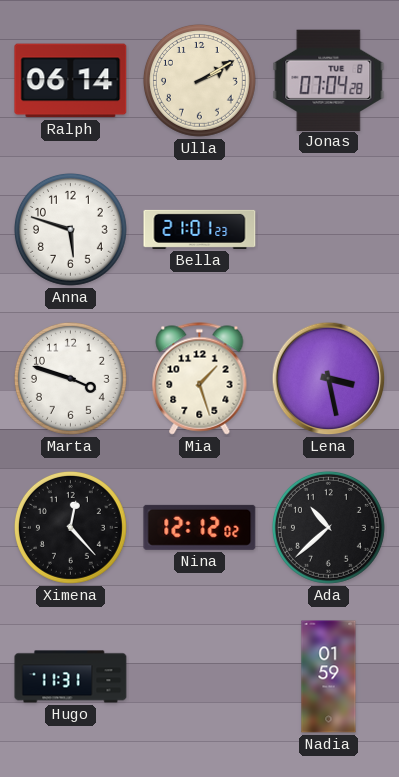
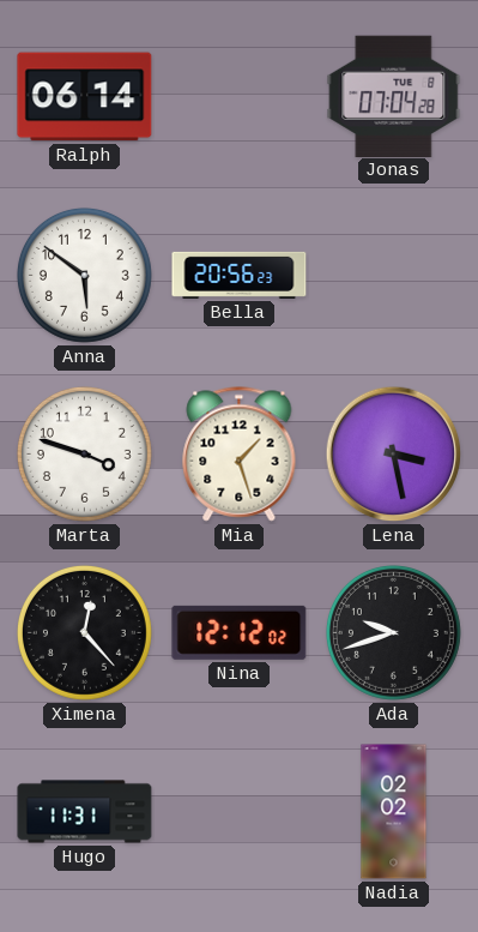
Ulla: 2:10 -> none (199, 80)
Anna: 5:48 -> 5:51 (84, 275)
Bella: 21:01 -> 20:56 (240, 275)
Ada: 10:38 -> 9:42 (393, 632)
Nadia: 01:59 -> 02:02 (394, 812)
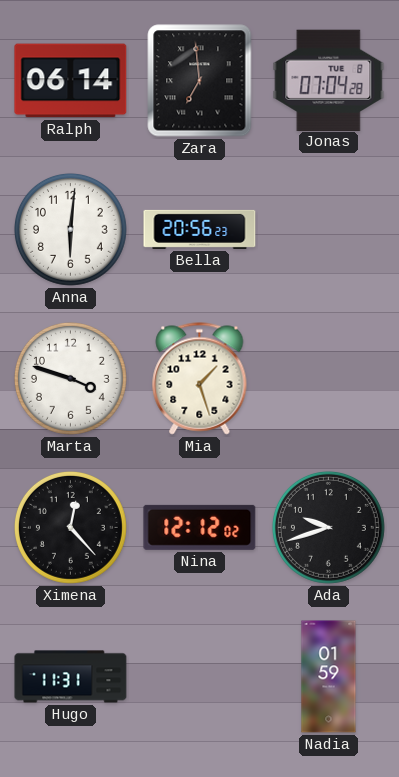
Zara: none -> 6:59 (200, 81)
Anna: 5:51 -> 6:01 (70, 229)
Lena: 3:28 -> none (394, 455)
Nadia: 02:02 -> 01:59 (329, 677)
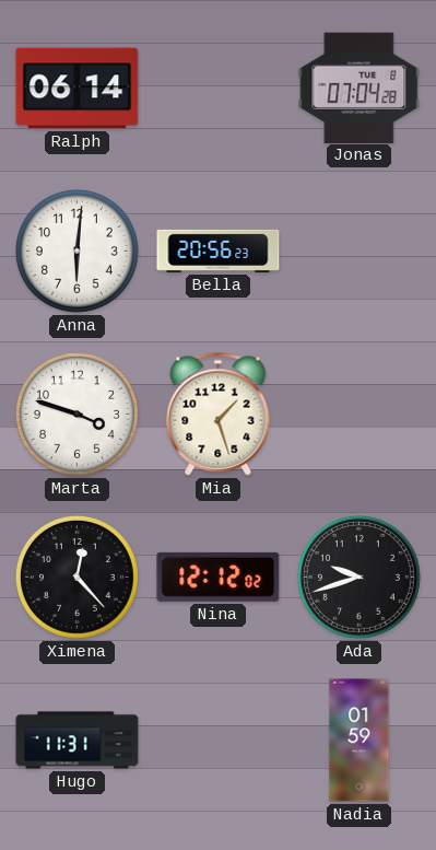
Zara: 6:59 -> none (200, 81)
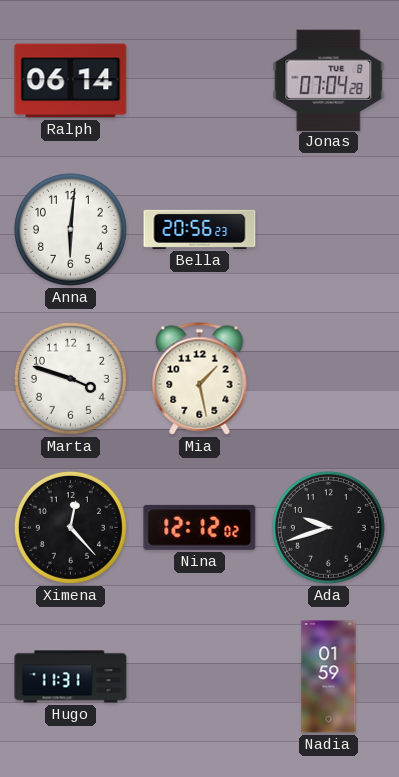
Mia: 1:27 -> 1:28 (200, 379)
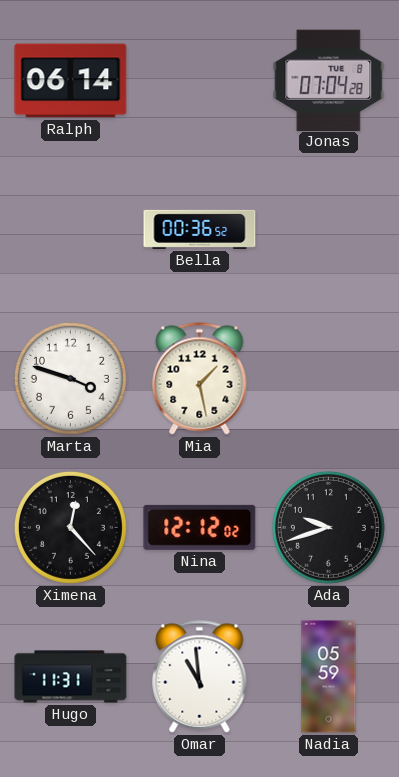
Anna: 6:01 -> none (70, 229)
Bella: 20:56 -> 00:36 (200, 229)
Omar: none -> 10:59 (200, 677)
Nadia: 01:59 -> 05:59 (329, 677)
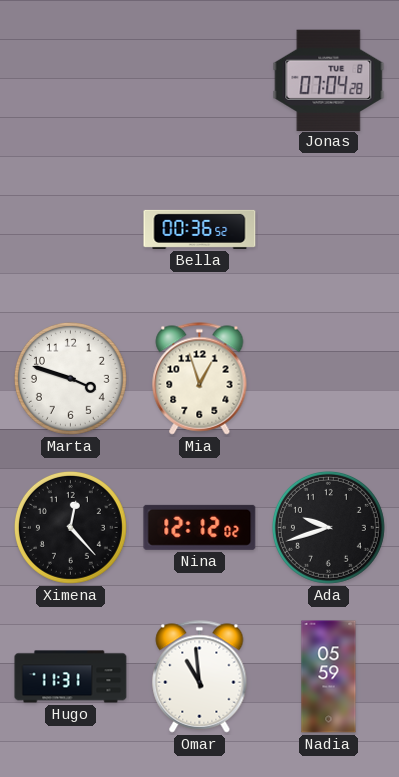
Ralph: 06:14 -> none (71, 81)
Mia: 1:28 -> 12:57 (200, 379)
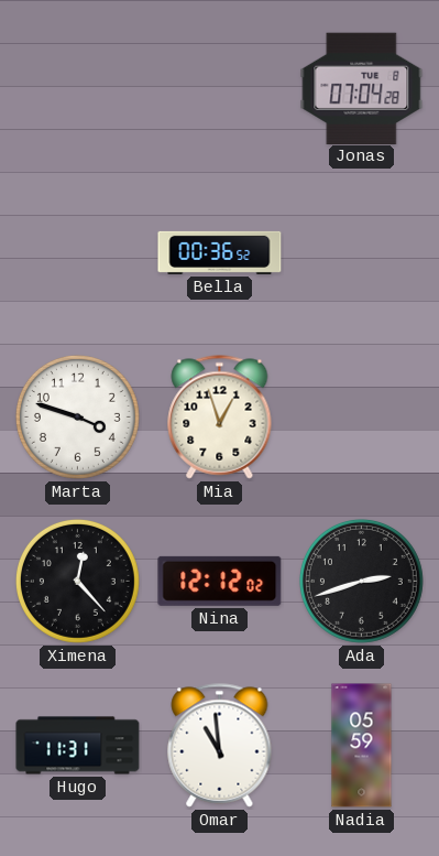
Ada: 9:42 -> 2:42 (361, 581)
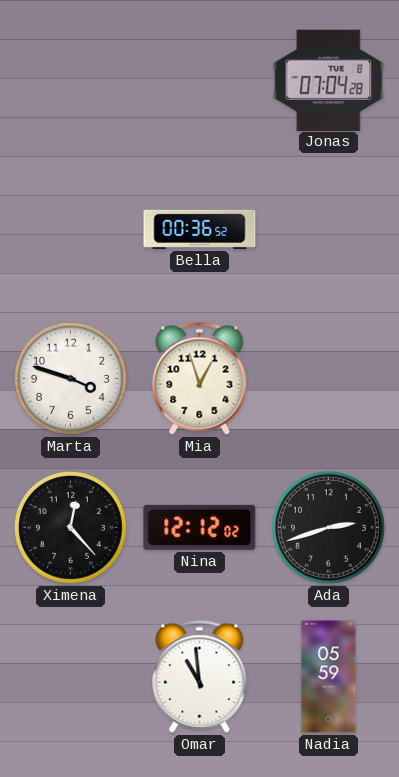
Hugo: 11:31 -> none (78, 746)
